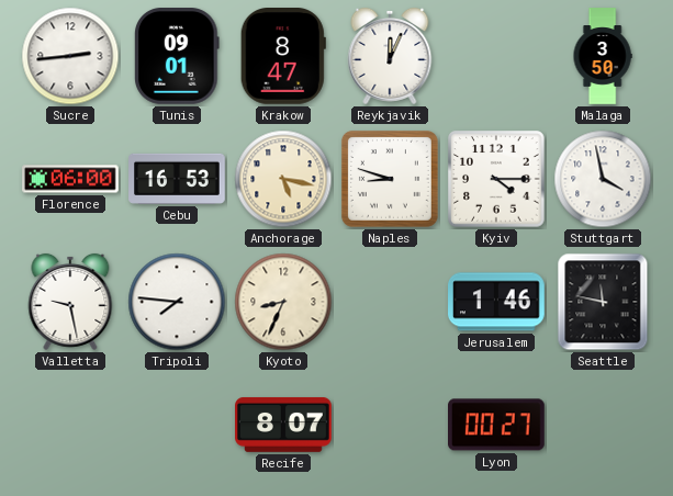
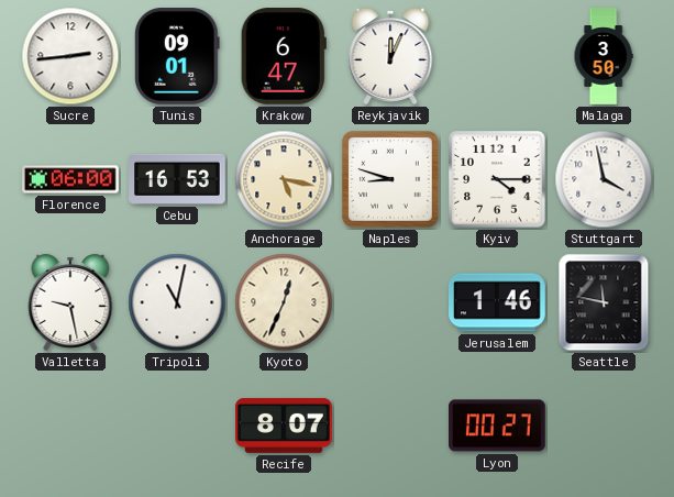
Krakow: 8:47 -> 6:47 (284, 57)
Tripoli: 7:46 -> 11:02 (177, 302)
Kyoto: 8:34 -> 12:34 (284, 302)
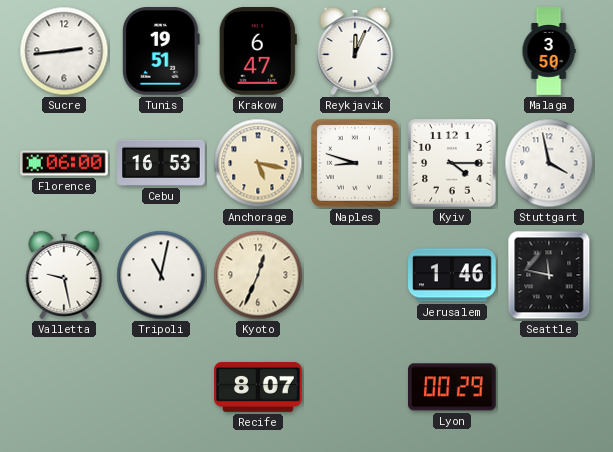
Tunis: 09:01 -> 19:51 (161, 52)
Lyon: 00:27 -> 00:29 (453, 387)
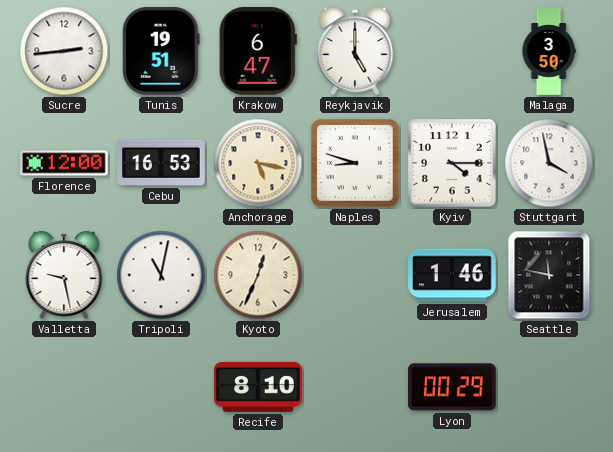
Reykjavik: 12:04 -> 5:00 (355, 51)
Florence: 06:00 -> 12:00 (64, 163)
Recife: 8:07 -> 8:10 (258, 387)
